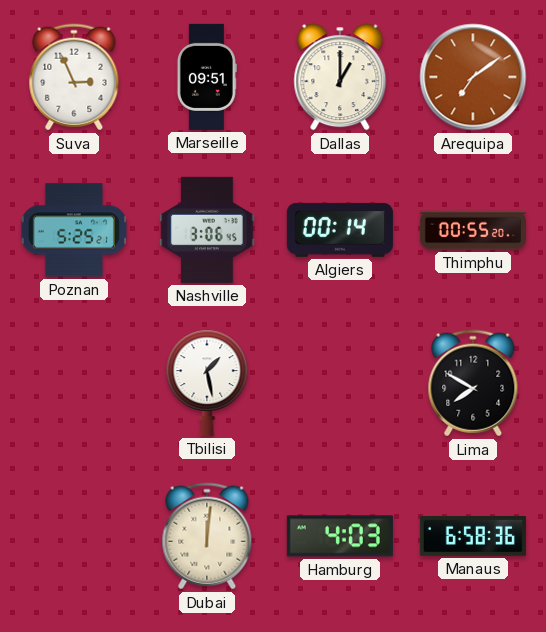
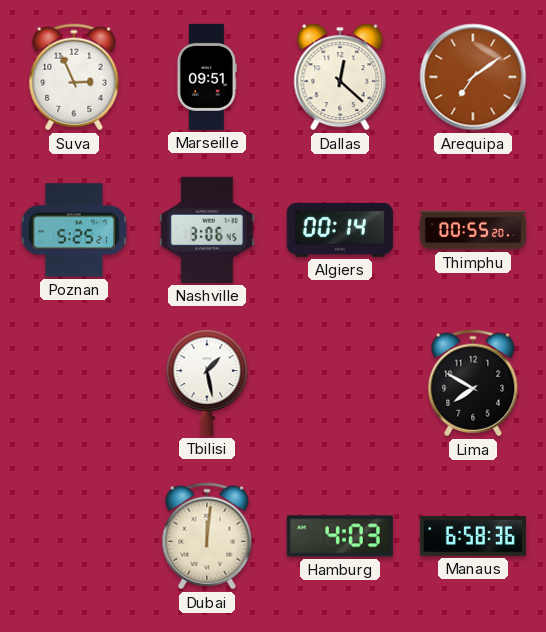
Dallas: 1:00 -> 12:22 (340, 77)
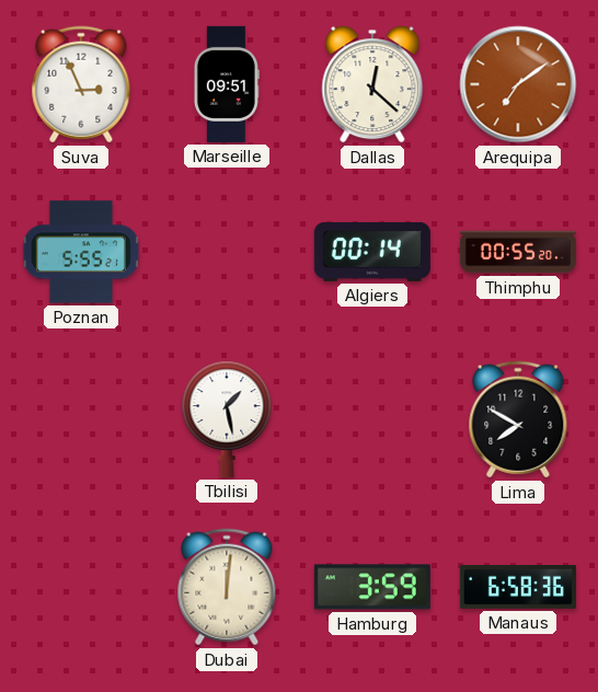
Poznan: 5:25 -> 5:55 (81, 252)
Nashville: 3:06 -> none (207, 230)
Hamburg: 4:03 -> 3:59 (372, 587)
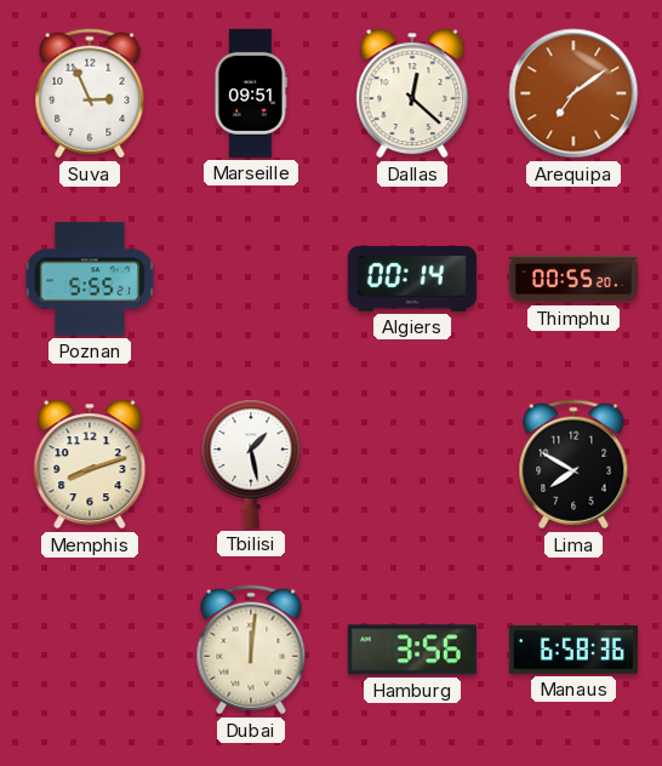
Memphis: none -> 8:12 (90, 464)
Hamburg: 3:59 -> 3:56 (412, 650)
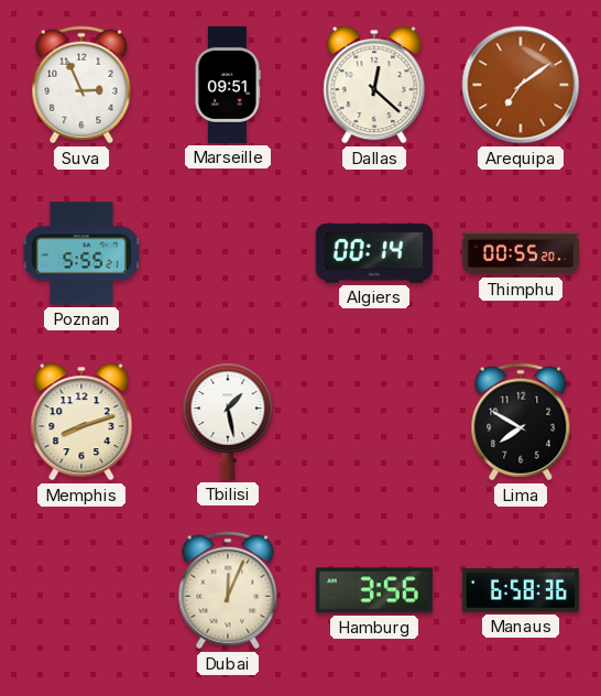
Dubai: 12:01 -> 12:04 (228, 590)
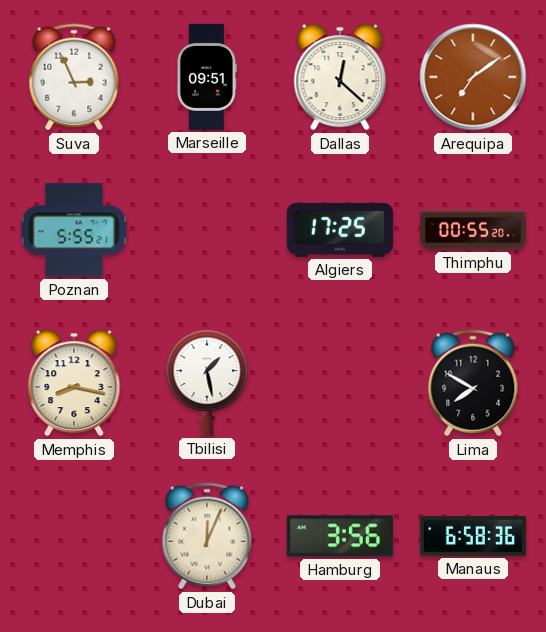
Algiers: 00:14 -> 17:25 (340, 230)
Memphis: 8:12 -> 8:17 (74, 383)
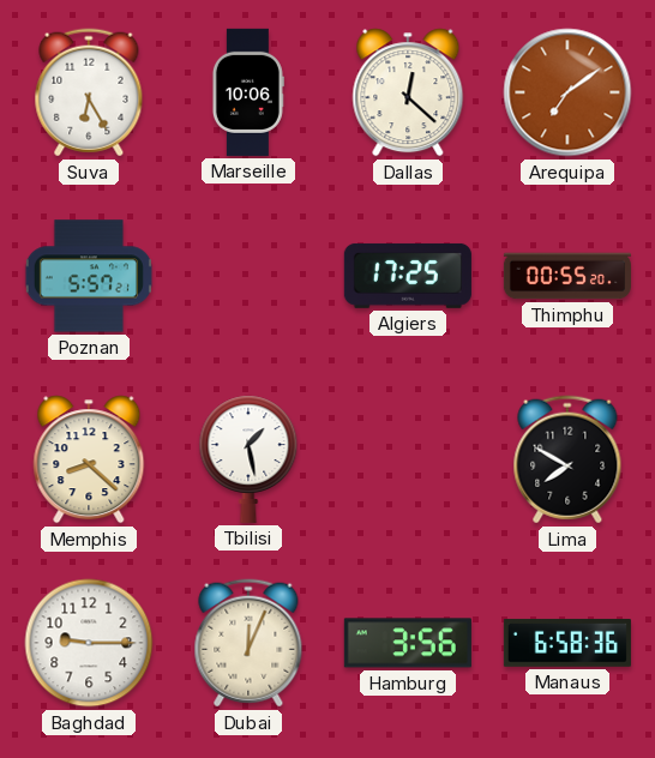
Suva: 2:56 -> 6:25 (89, 92)
Marseille: 09:51 -> 10:06 (248, 92)
Poznan: 5:55 -> 5:57 (89, 276)
Memphis: 8:17 -> 8:22 (89, 459)
Baghdad: none -> 9:15 (89, 643)
